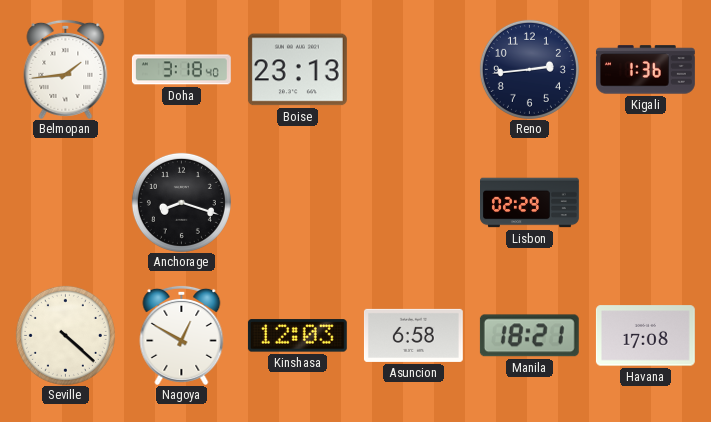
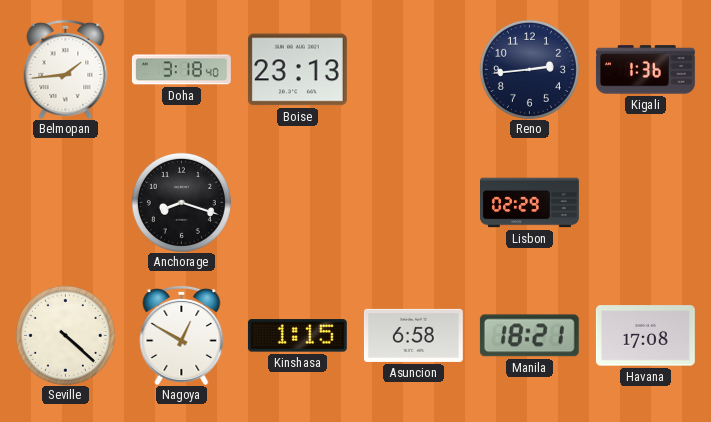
Kinshasa: 12:03 -> 1:15 (297, 336)
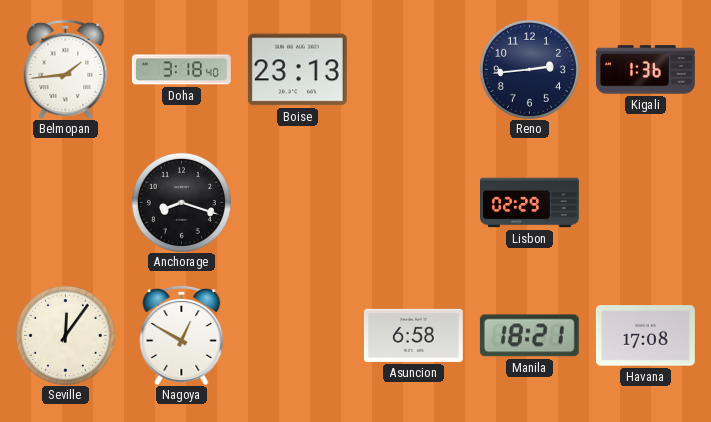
Seville: 4:22 -> 12:06 (65, 335)
Kinshasa: 1:15 -> none (297, 336)
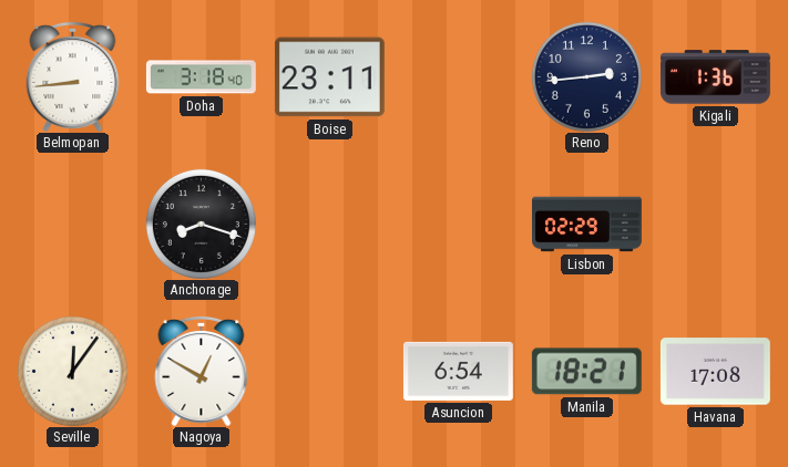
Belmopan: 1:44 -> 8:44 (73, 76)
Boise: 23:13 -> 23:11 (329, 77)
Asuncion: 6:58 -> 6:54 (458, 371)
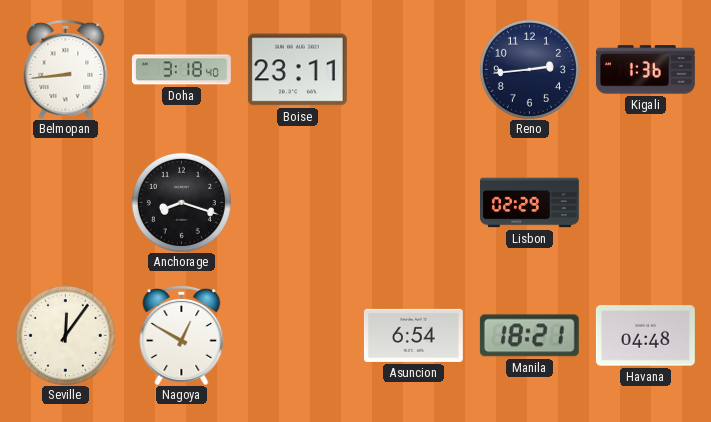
Havana: 17:08 -> 04:48 (645, 336)
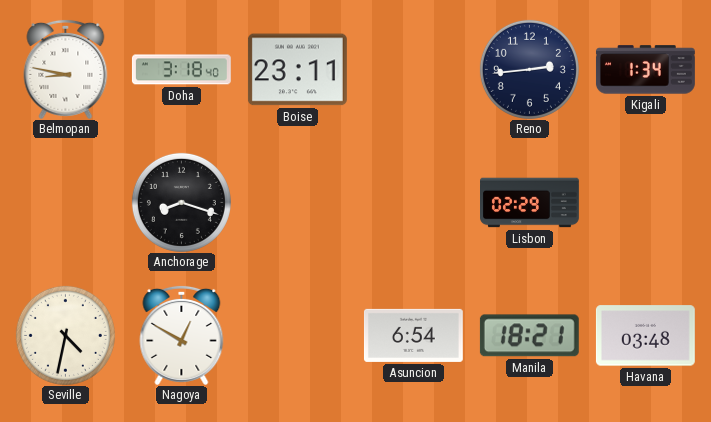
Belmopan: 8:44 -> 8:47 (66, 69)
Kigali: 1:36 -> 1:34 (645, 70)
Seville: 12:06 -> 4:32 (65, 335)
Havana: 04:48 -> 03:48 (645, 336)
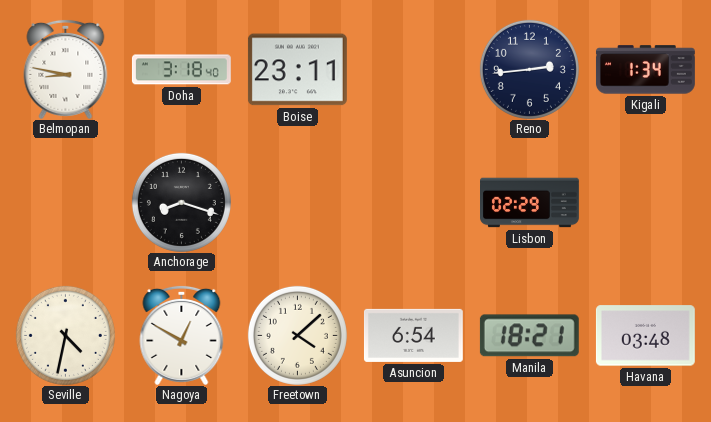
Freetown: none -> 4:08 (297, 335)
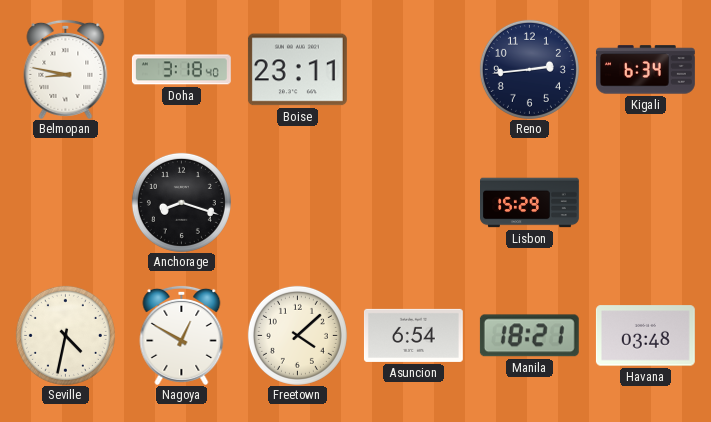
Kigali: 1:34 -> 6:34 (645, 70)
Lisbon: 02:29 -> 15:29 (530, 203)
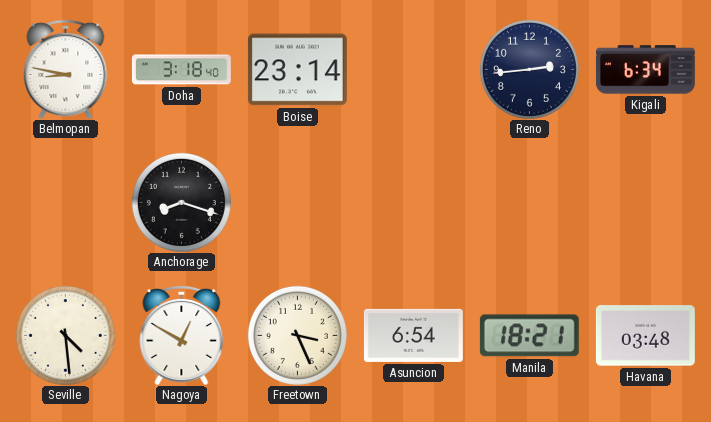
Boise: 23:11 -> 23:14 (297, 70)
Lisbon: 15:29 -> none (530, 203)
Seville: 4:32 -> 4:29 (65, 335)
Freetown: 4:08 -> 3:26 (297, 335)
